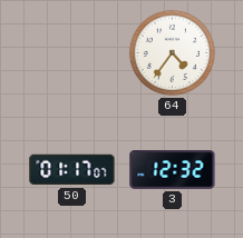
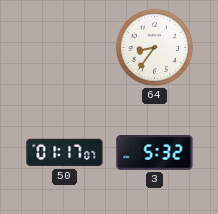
64: 4:36 -> 8:36 (154, 47)
3: 12:32 -> 5:32 (155, 153)
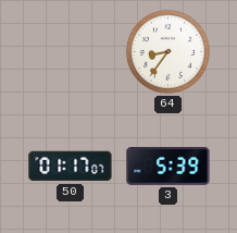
3: 5:32 -> 5:39 (169, 167)
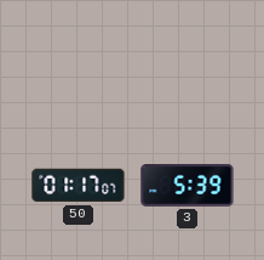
64: 8:36 -> none (167, 51)
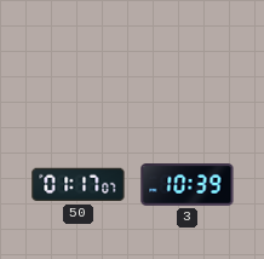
3: 5:39 -> 10:39 (188, 185)
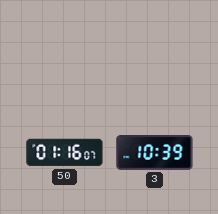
50: 01:17 -> 01:16 (65, 153)
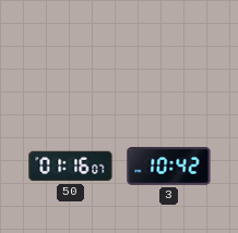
3: 10:39 -> 10:42 (169, 167)
